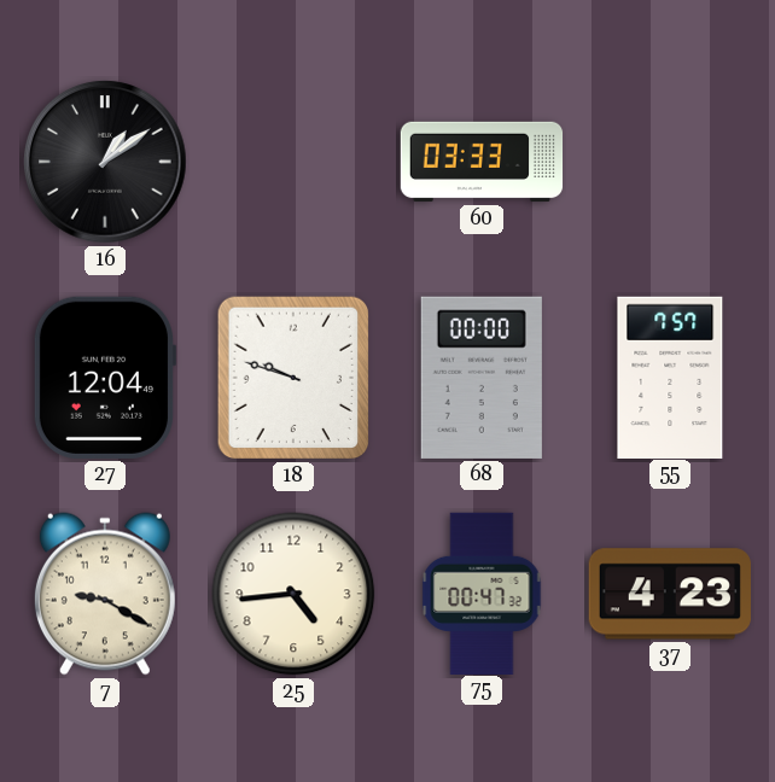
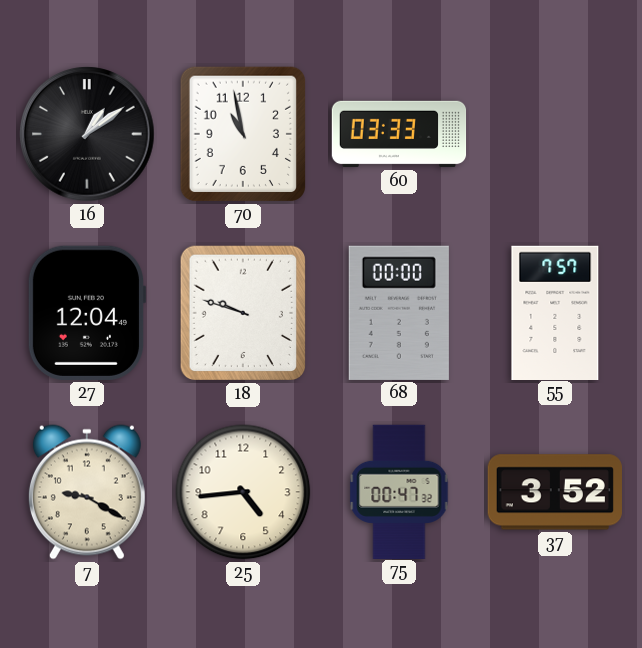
70: none -> 10:58 (242, 134)
37: 4:23 -> 3:52 (555, 492)
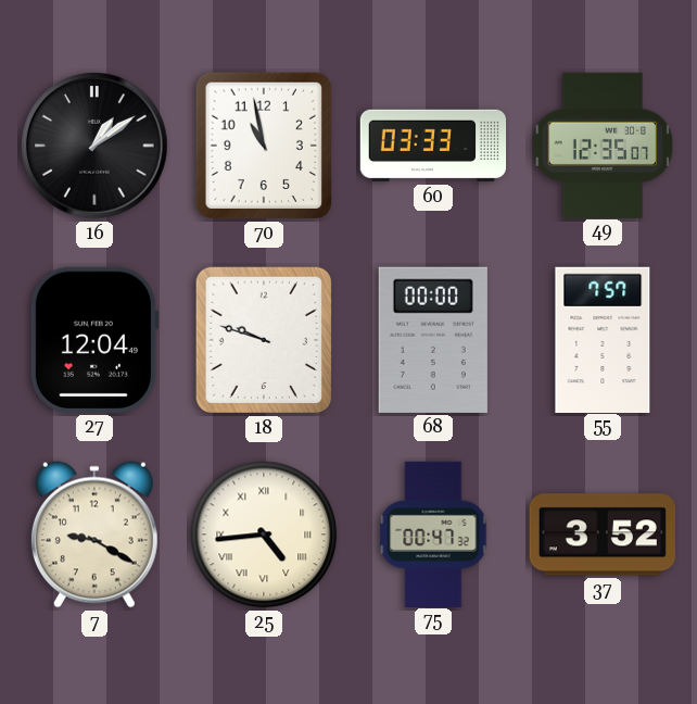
49: none -> 12:35 (603, 144)
25 numerals: Arabic -> Roman (264, 535)
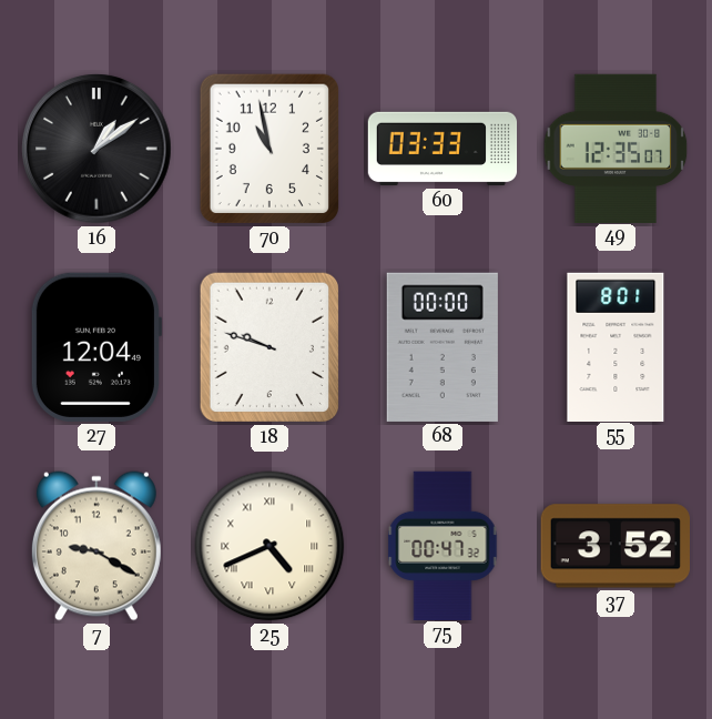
55: 7:57 -> 8:01 (616, 346)
25: 4:44 -> 4:41 (269, 546)
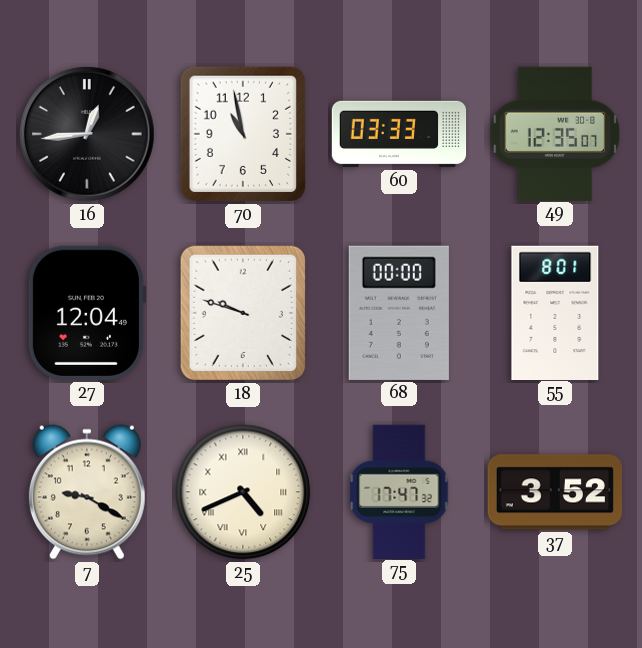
16: 1:09 -> 12:44 (87, 134)
75: 00:47 -> 17:47 (399, 491)
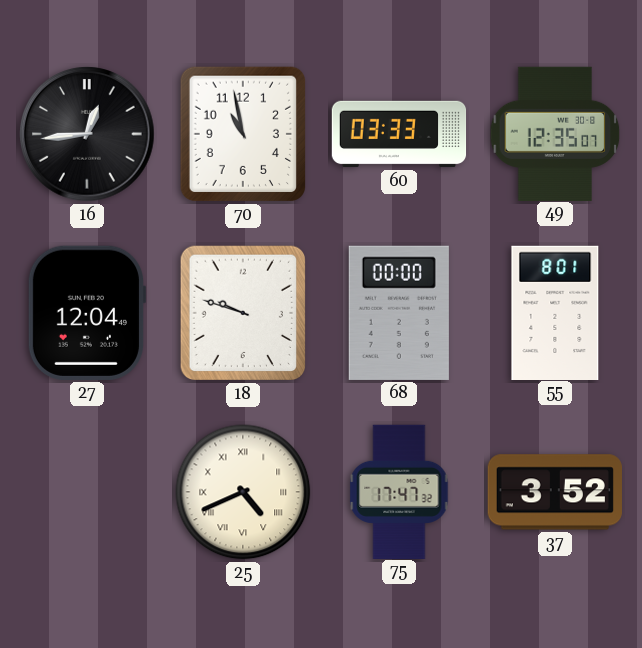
7: 9:20 -> none (87, 492)
